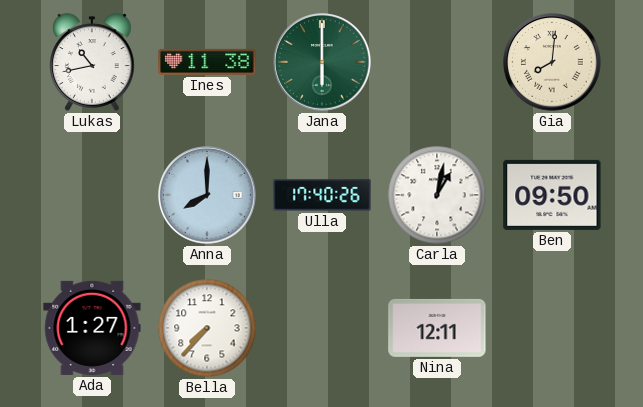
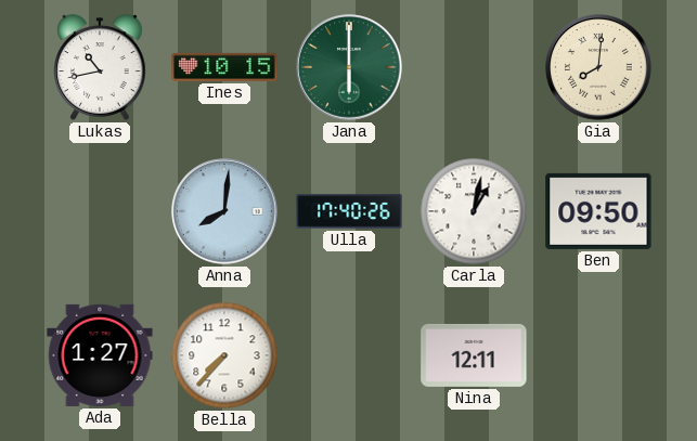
Ines: 11:38 -> 10:15 (224, 67)
Anna: 8:00 -> 8:01 (224, 211)
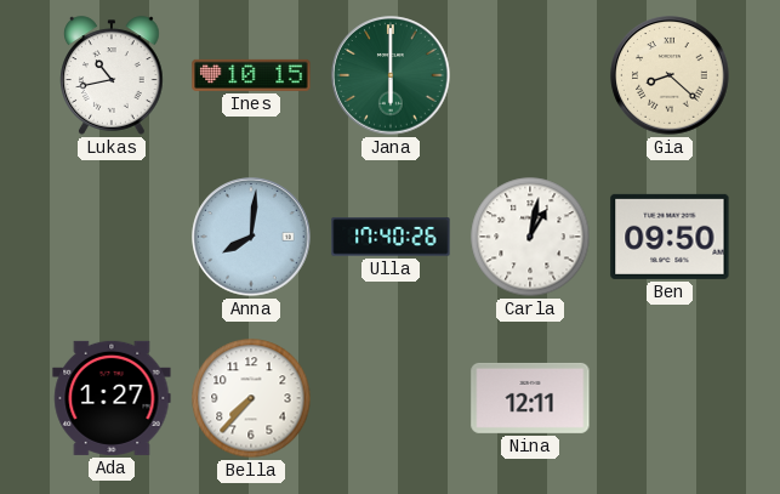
Gia: 8:01 -> 8:22 (670, 75)
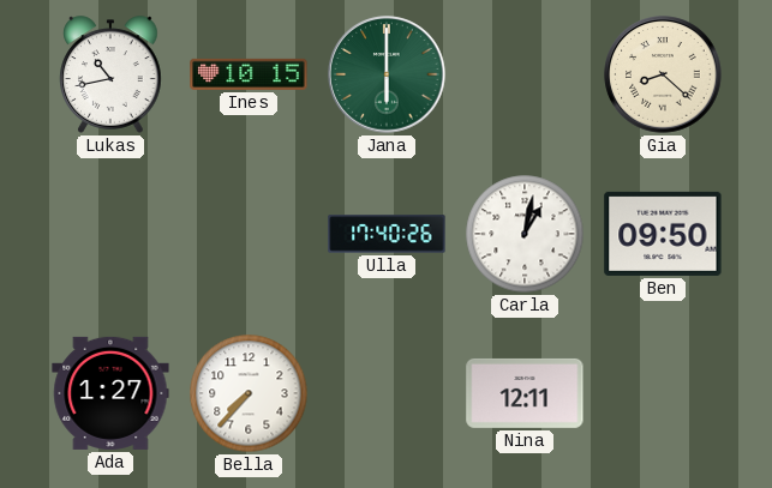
Anna: 8:01 -> none (251, 237)
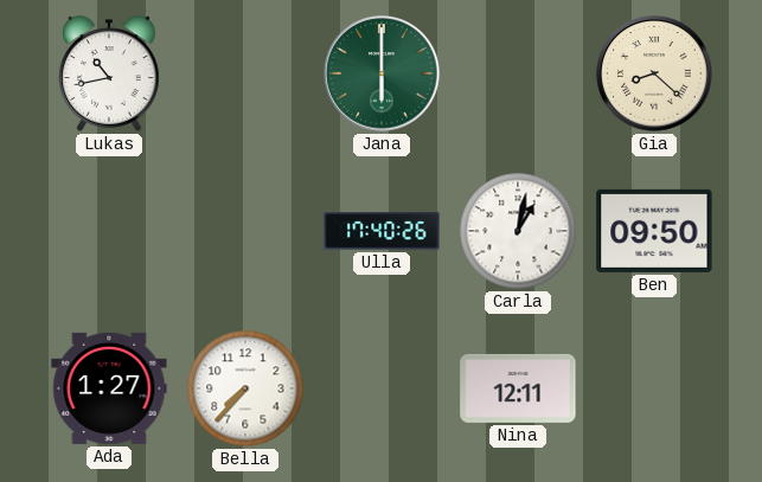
Ines: 10:15 -> none (249, 74)
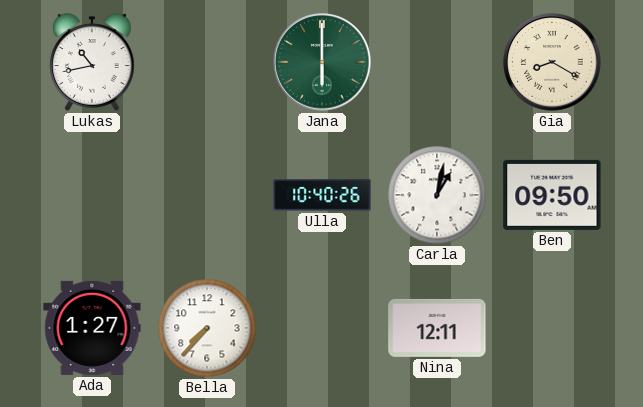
Gia: 8:22 -> 8:20 (552, 62)
Ulla: 17:40 -> 10:40 (322, 195)
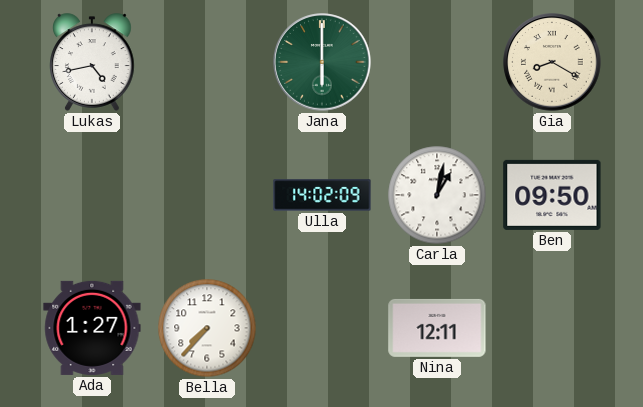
Lukas: 10:43 -> 4:43 (92, 62)
Ulla: 10:40 -> 14:02 (322, 195)
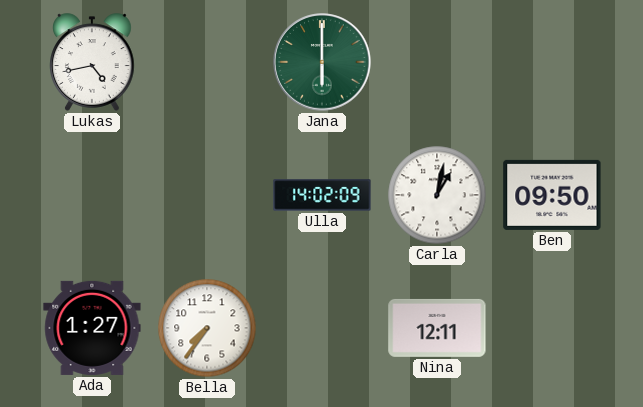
Gia: 8:20 -> none (552, 62)
Bella: 7:37 -> 7:36 (207, 328)
